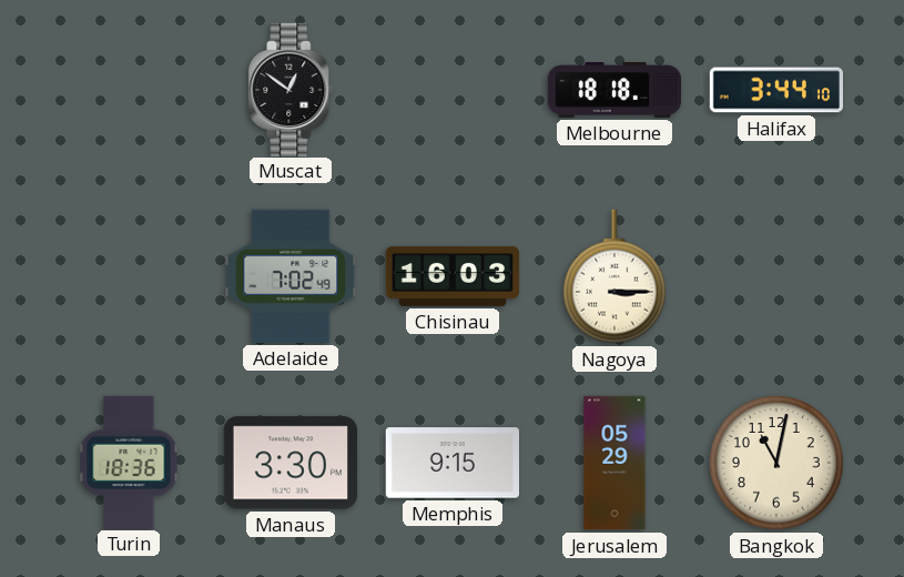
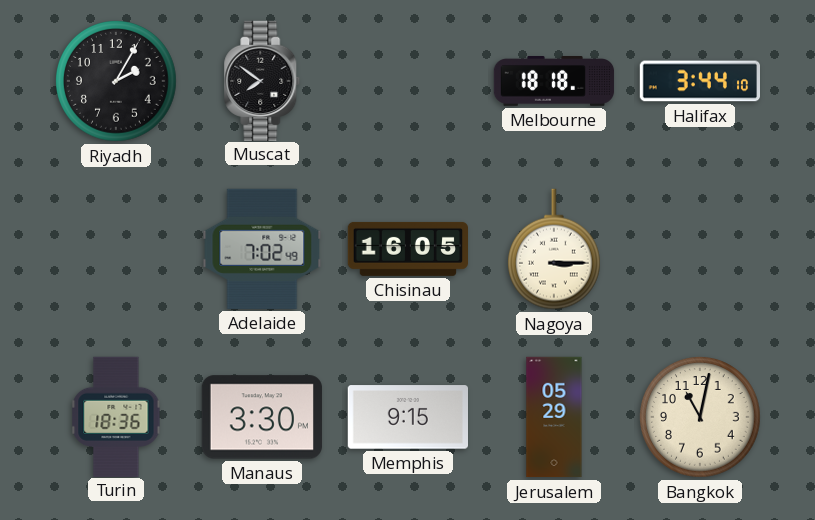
Riyadh: none -> 2:05 (117, 82)
Muscat: 12:51 -> 7:51 (262, 80)
Chisinau: 16:03 -> 16:05 (407, 249)
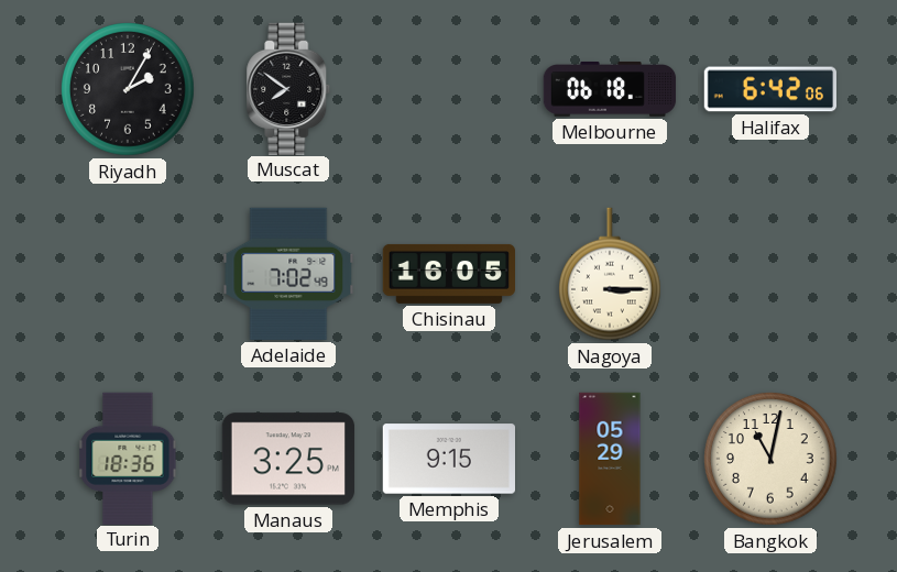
Melbourne: 18:18 -> 06:18 (610, 90)
Halifax: 3:44 -> 6:42 (769, 89)
Manaus: 3:30 -> 3:25 (288, 459)
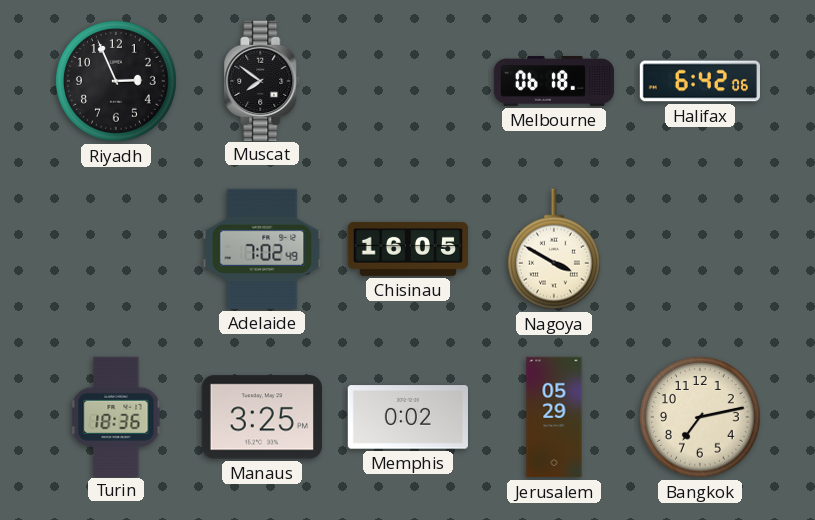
Riyadh: 2:05 -> 2:56 (117, 82)
Nagoya: 3:15 -> 3:50 (554, 249)
Memphis: 9:15 -> 0:02 (407, 417)
Bangkok: 11:02 -> 7:13 (701, 418)
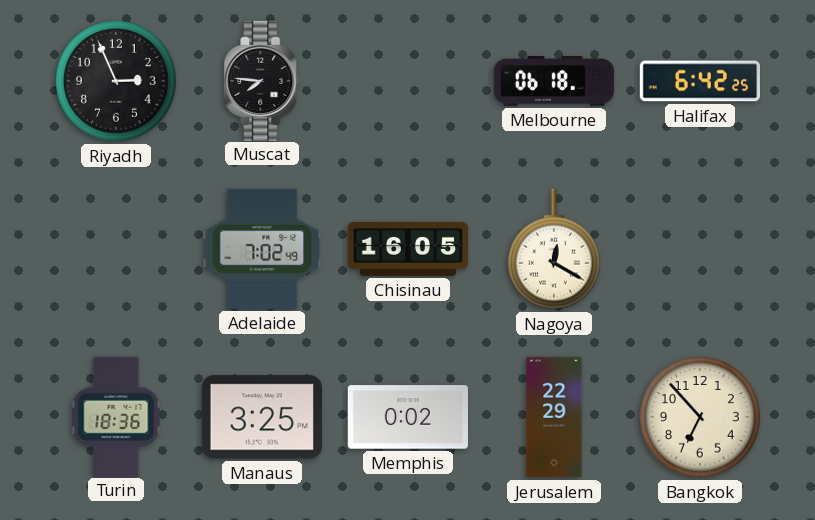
Muscat: 7:51 -> 7:46 (262, 80)
Halifax: 6:42:06 -> 6:42:25 (699, 81)
Nagoya: 3:50 -> 12:20 (554, 249)
Jerusalem: 05:29 -> 22:29 (554, 417)
Bangkok: 7:13 -> 6:53 (701, 418)
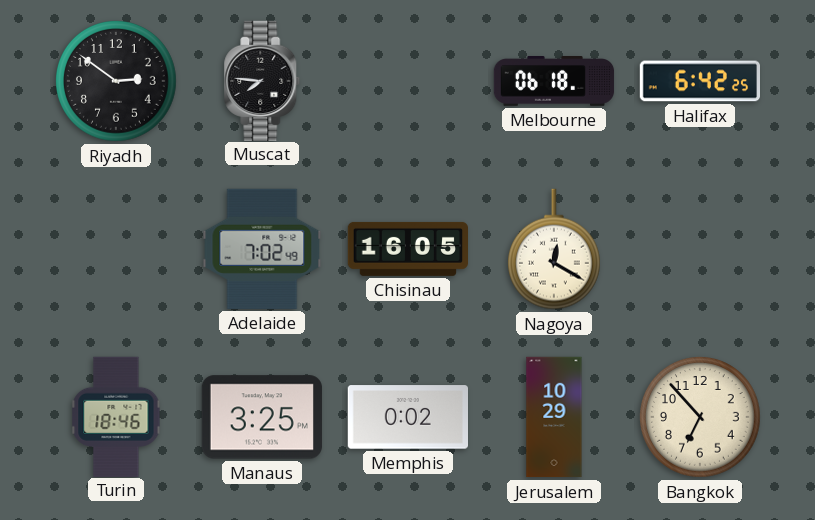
Riyadh: 2:56 -> 2:51 (117, 82)
Turin: 18:36 -> 18:46 (116, 416)
Jerusalem: 22:29 -> 10:29 (554, 417)
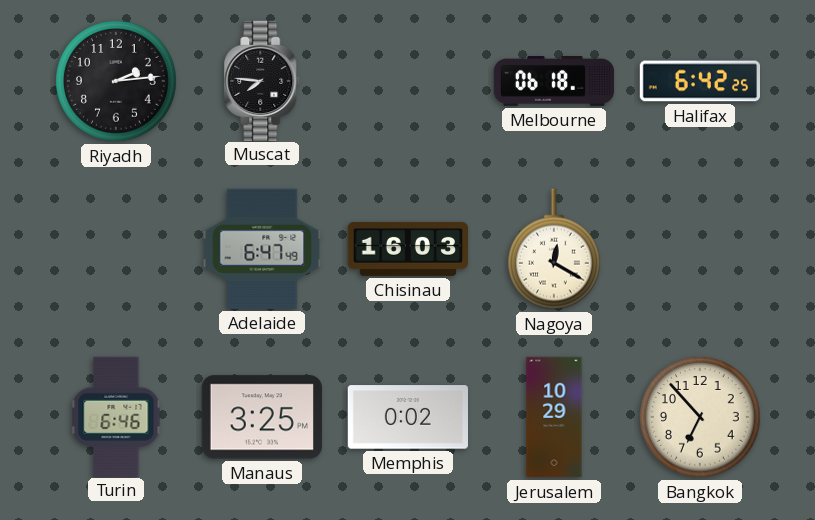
Riyadh: 2:51 -> 2:14 (117, 82)
Adelaide: 7:02 -> 6:47 (262, 249)
Chisinau: 16:05 -> 16:03 (407, 249)
Turin: 18:46 -> 6:46 (116, 416)
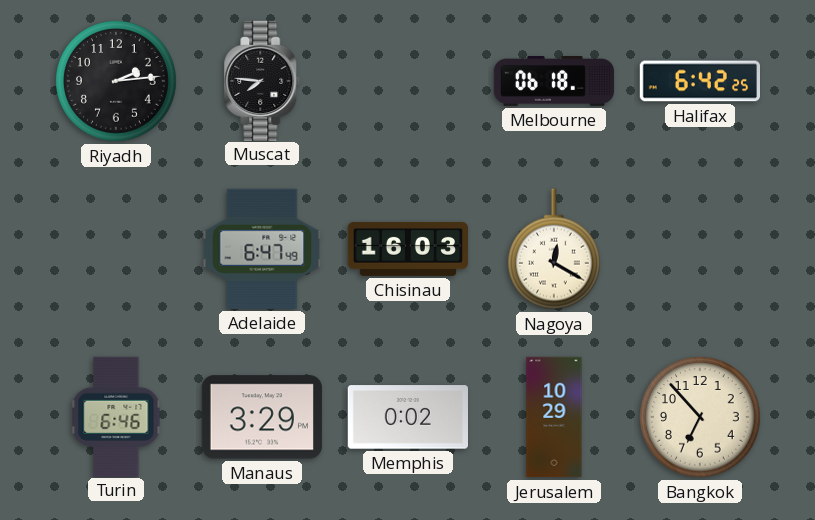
Manaus: 3:25 -> 3:29 (262, 417)
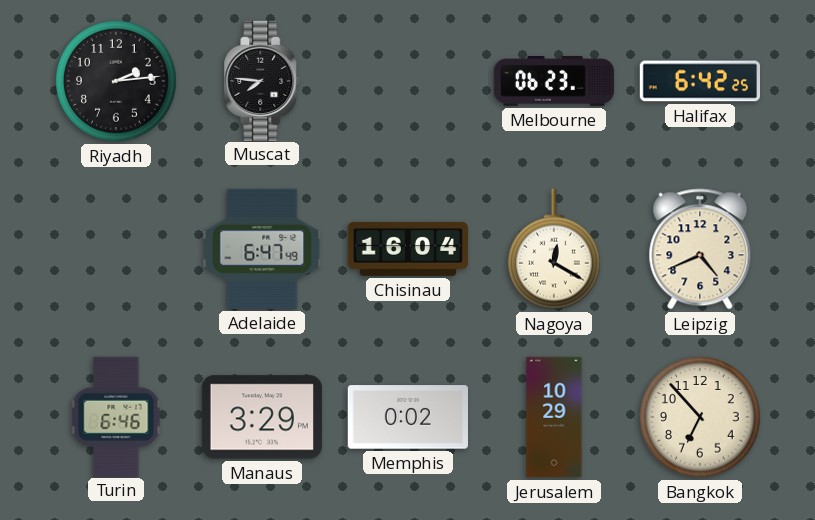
Melbourne: 06:18 -> 06:23 (554, 82)
Chisinau: 16:03 -> 16:04 (407, 249)
Leipzig: none -> 4:41 (700, 249)
